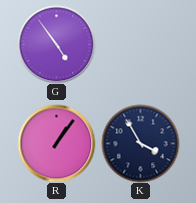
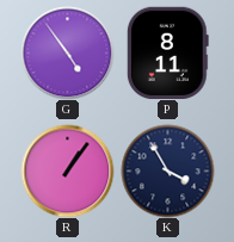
P: none -> 8:11 (167, 52)
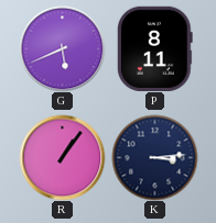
G: 4:54 -> 5:41 (62, 48)
K: 3:55 -> 3:14 (154, 157)
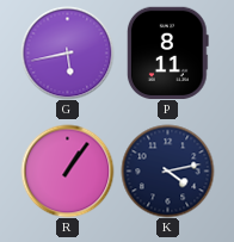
G: 5:41 -> 5:43 (67, 52)
K: 3:14 -> 4:13 (167, 170)
